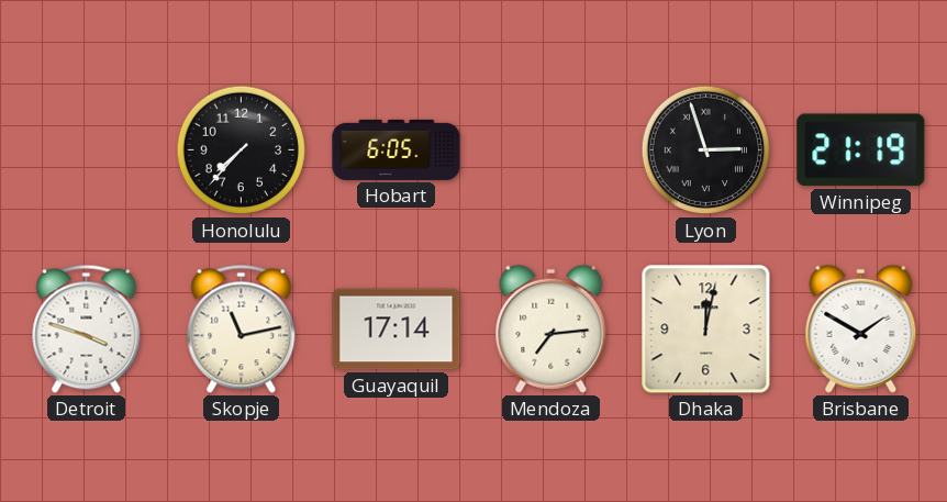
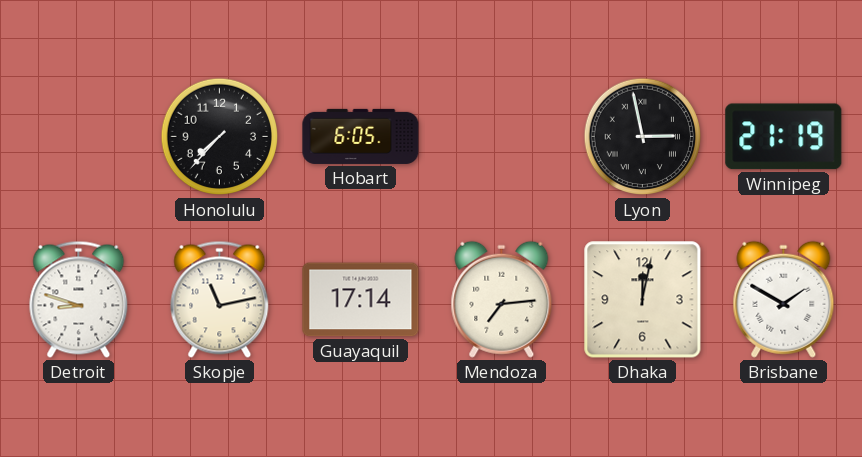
Lyon: 2:57 -> 2:58 (643, 137)
Detroit: 3:48 -> 8:48 (79, 299)
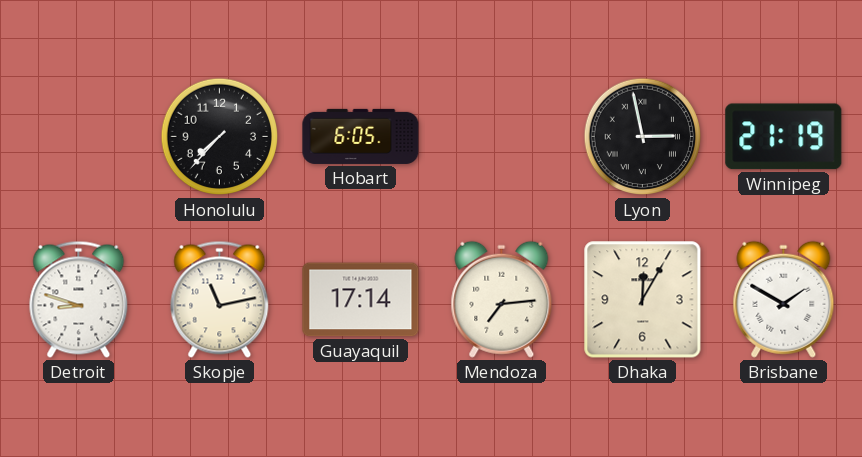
Dhaka: 12:02 -> 12:05 (643, 300)
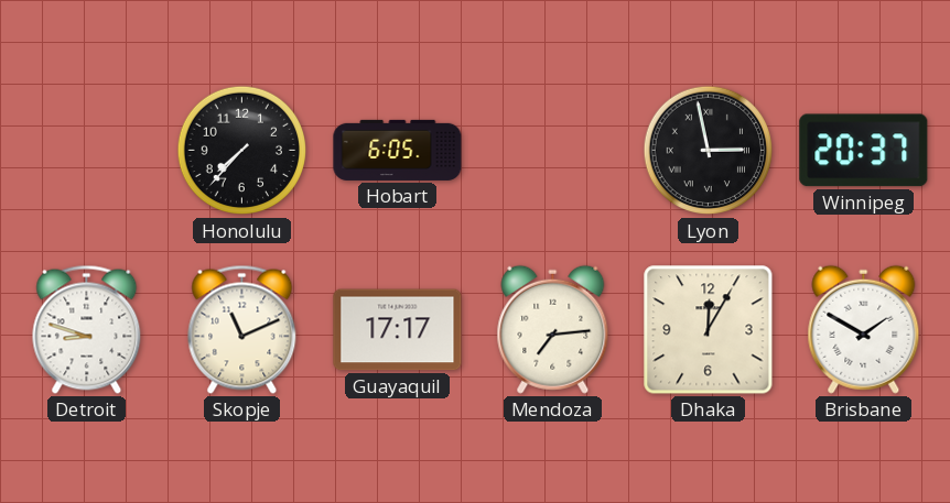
Winnipeg: 21:19 -> 20:37 (864, 151)
Skopje: 11:13 -> 11:11 (242, 329)
Guayaquil: 17:14 -> 17:17 (398, 330)
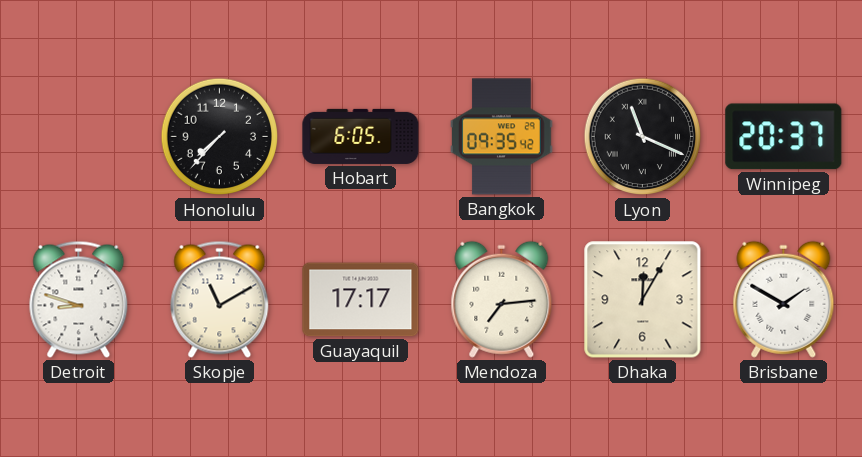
Bangkok: none -> 09:35 (502, 137)
Lyon: 2:58 -> 11:19 (643, 137)
Skopje: 11:11 -> 11:10 (220, 299)
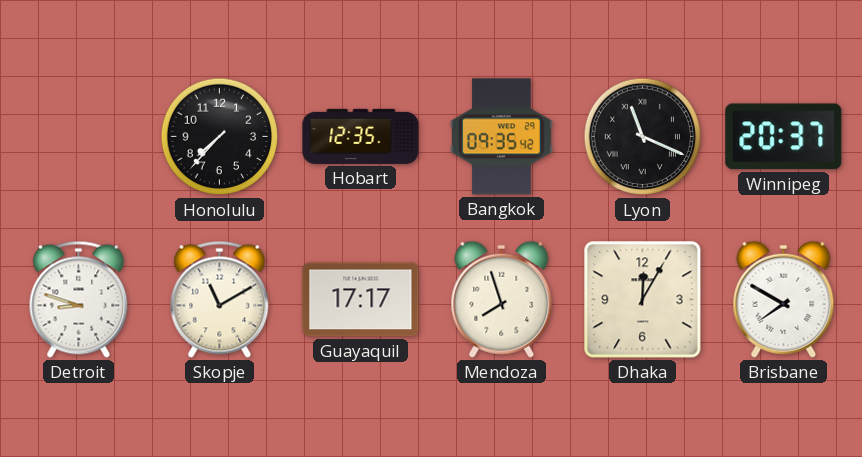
Hobart: 6:05 -> 12:35 (361, 136)
Mendoza: 7:14 -> 7:57 (502, 299)
Brisbane: 1:50 -> 7:50 (784, 299)
